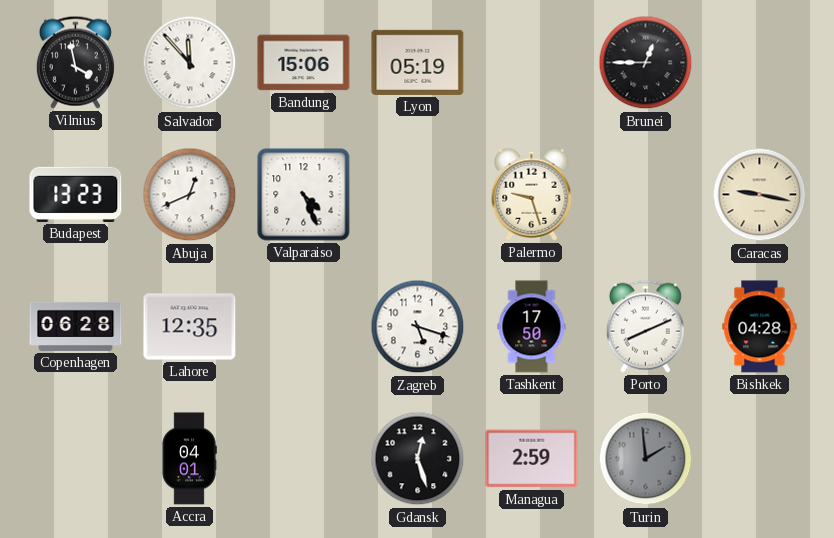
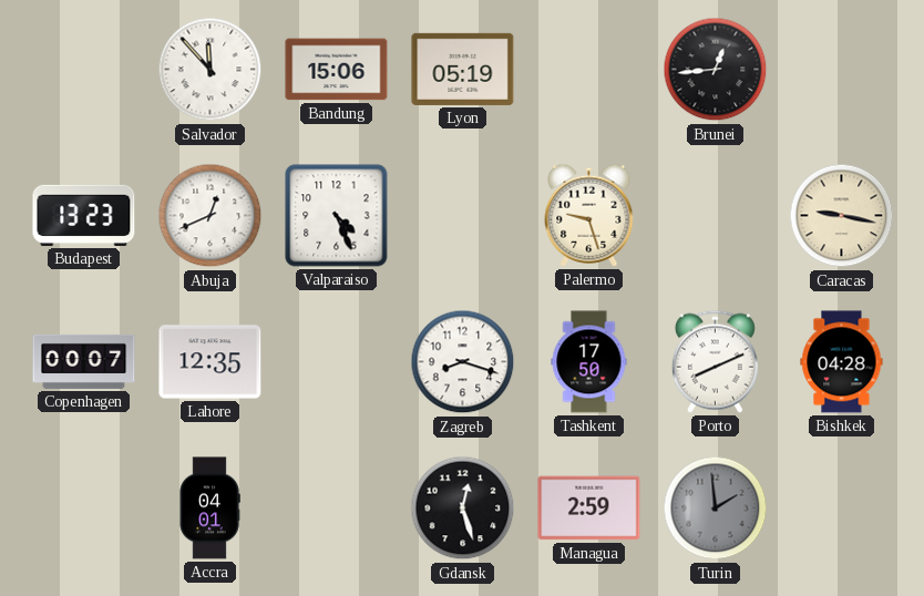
Vilnius: 3:58 -> none (75, 62)
Brunei: 12:45 -> 12:44 (716, 70)
Copenhagen: 06:28 -> 00:07 (84, 361)
Zagreb: 5:18 -> 8:18 (463, 362)
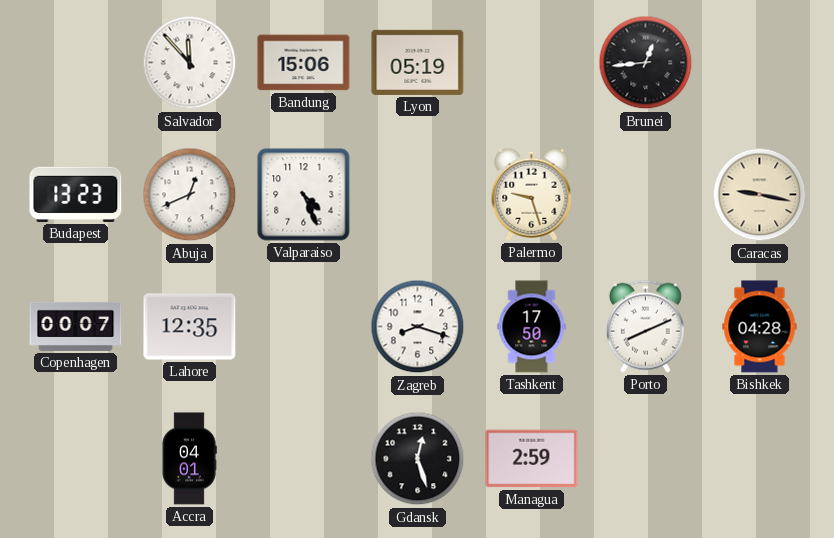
Turin: 1:59 -> none (716, 508)
